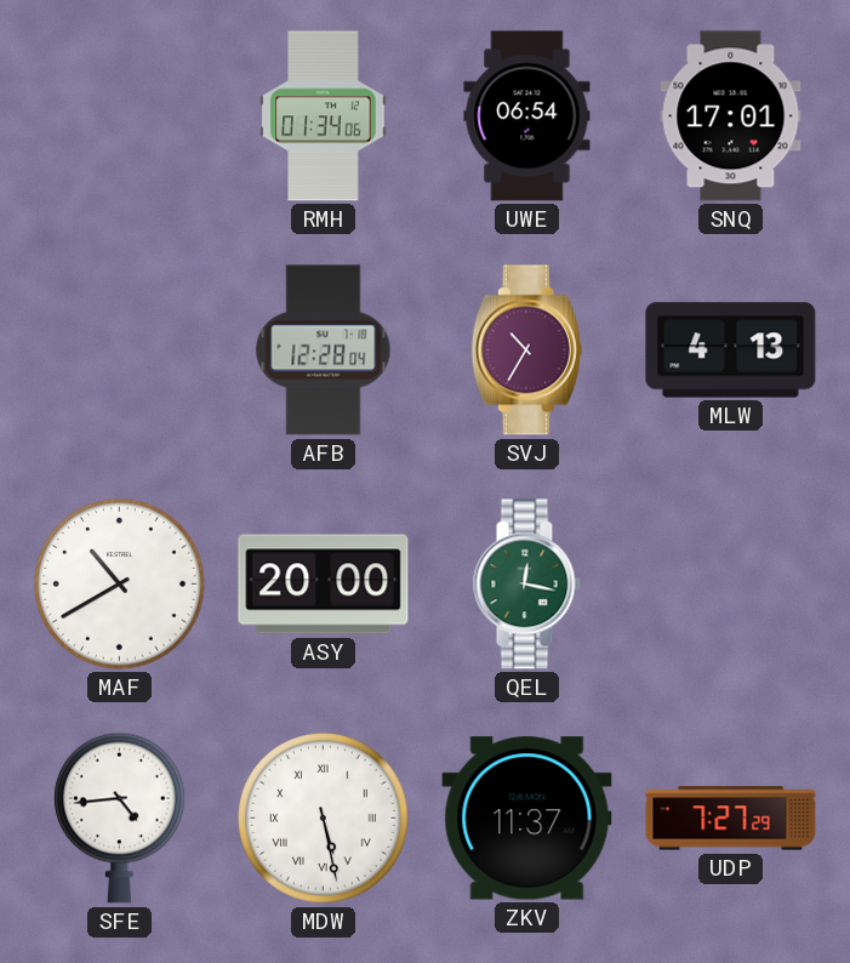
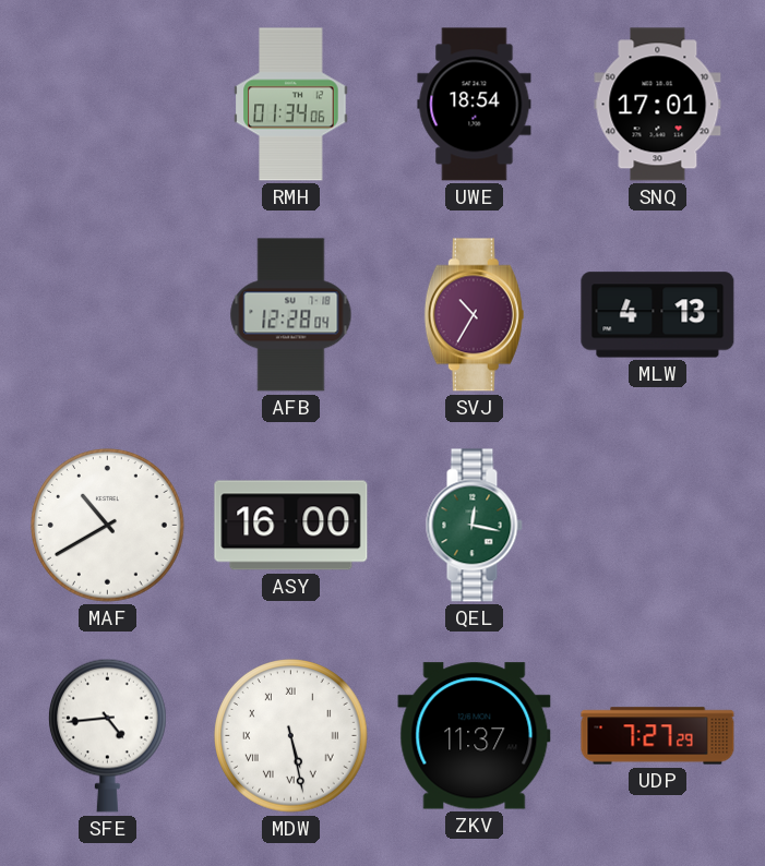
UWE: 06:54 -> 18:54 (475, 105)
ASY: 20:00 -> 16:00 (291, 526)
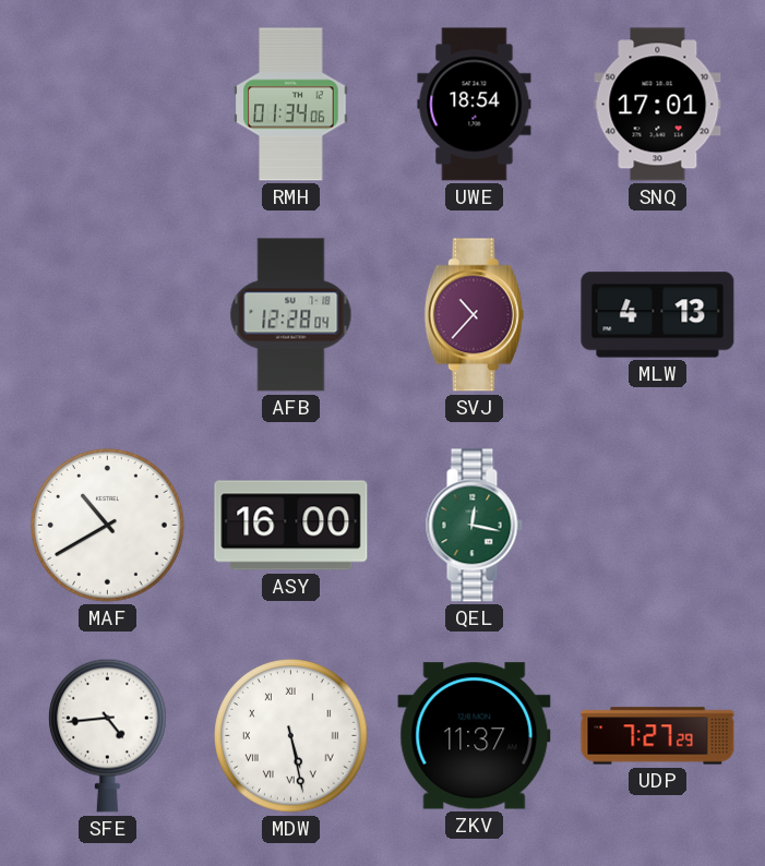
SVJ: 10:35 -> 10:37 (474, 315)
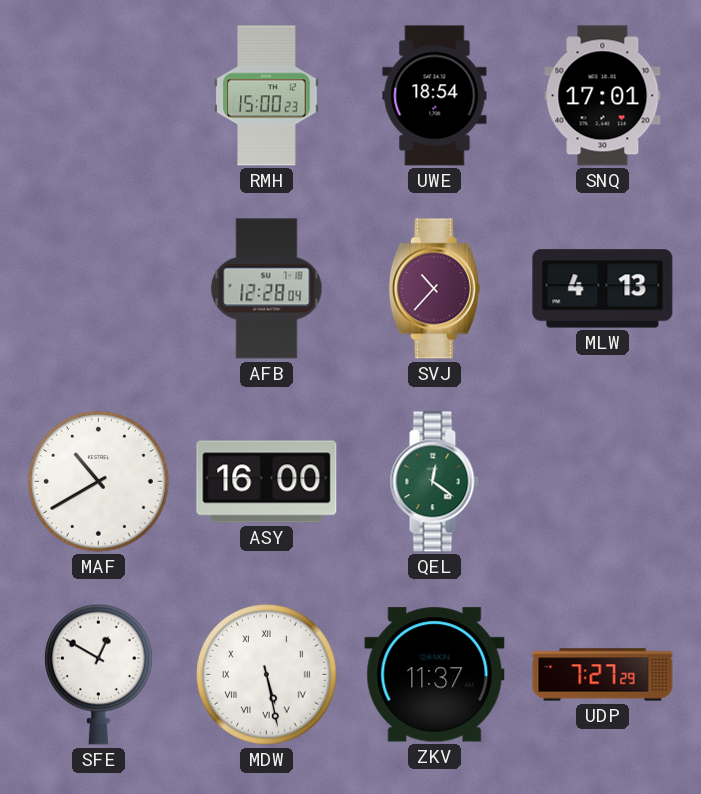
RMH: 01:34 -> 15:00 (267, 96)
QEL: 12:17 -> 12:21 (434, 482)
SFE: 4:44 -> 12:50 (98, 674)
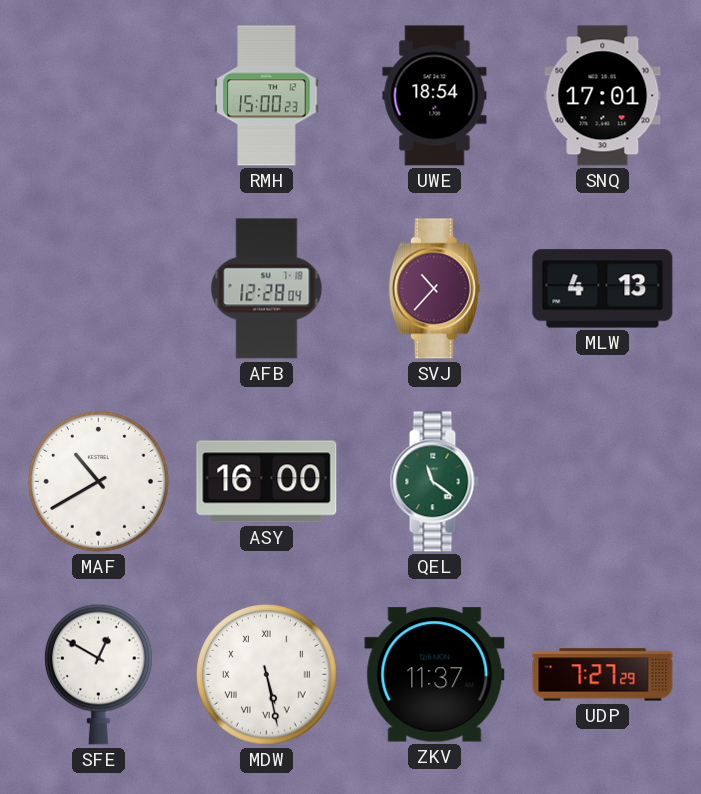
QEL: 12:21 -> 11:21 (434, 482)
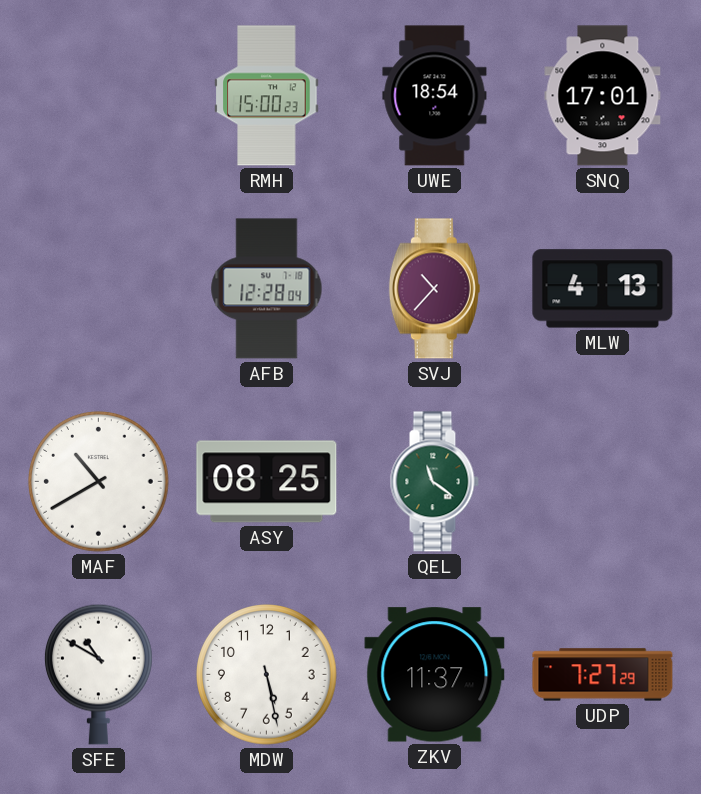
ASY: 16:00 -> 08:25 (267, 482)
SFE: 12:50 -> 10:50 (98, 674)
MDW numerals: Roman -> Arabic (267, 675)
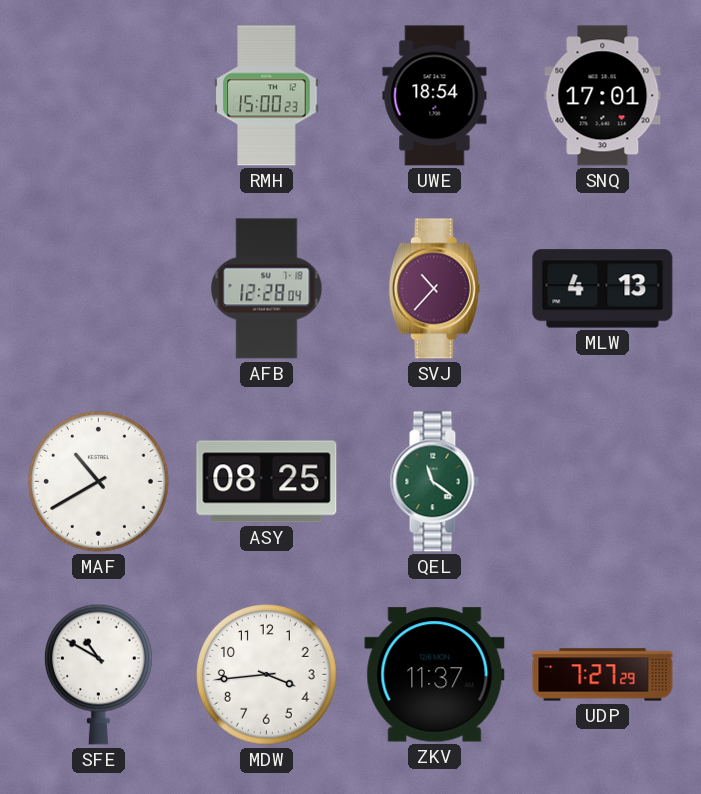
MDW: 5:28 -> 3:44 (267, 675)
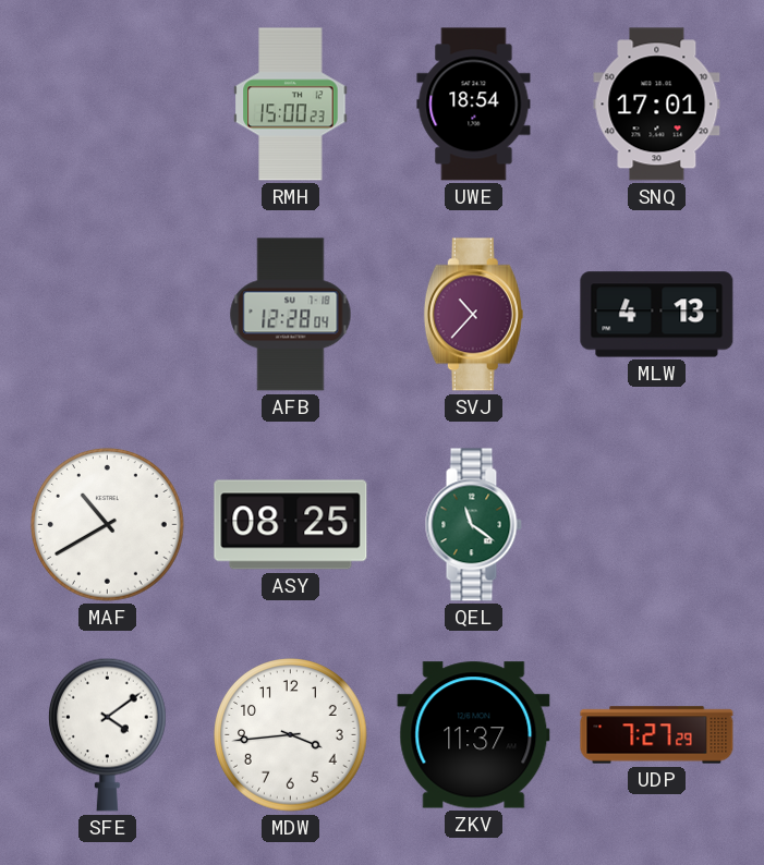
SFE: 10:50 -> 4:09 (107, 734)
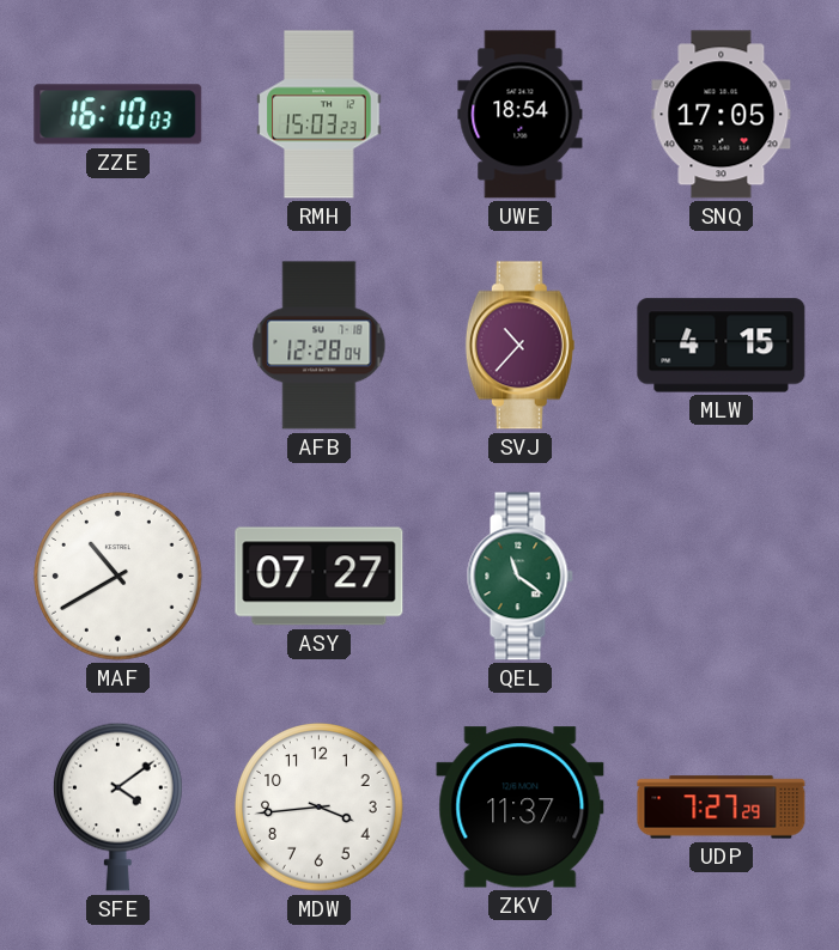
ZZE: none -> 16:10 (118, 115)
RMH: 15:00 -> 15:03 (320, 115)
SNQ: 17:01 -> 17:05 (722, 115)
MLW: 4:13 -> 4:15 (722, 346)
ASY: 08:25 -> 07:27 (320, 577)
